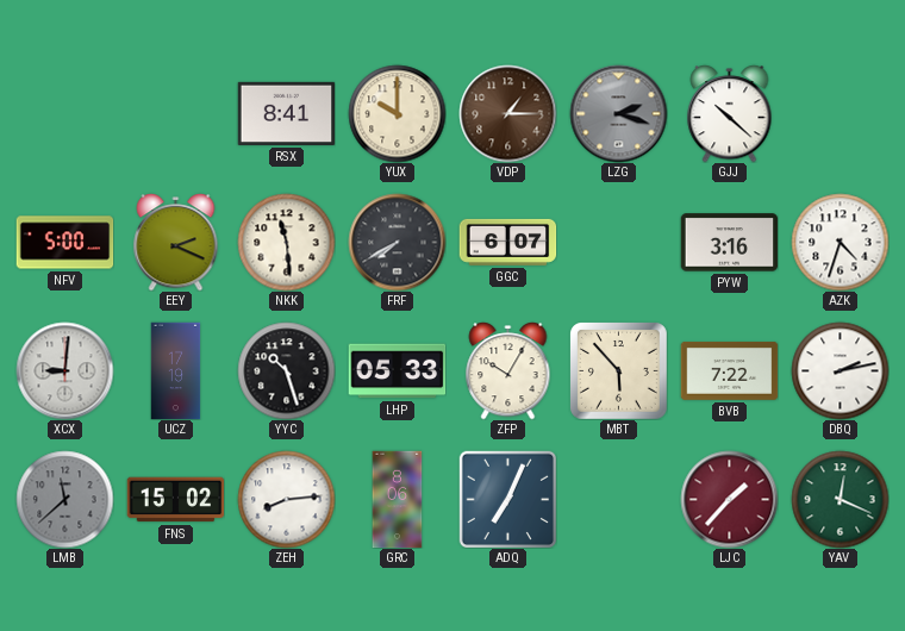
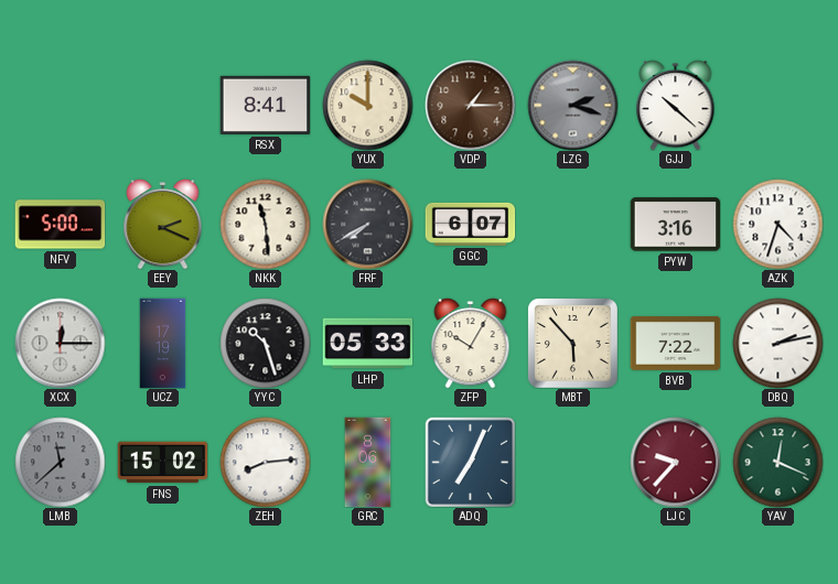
XCX: 9:01 -> 12:15 (60, 343)
LJC: 1:37 -> 9:37 (675, 462)
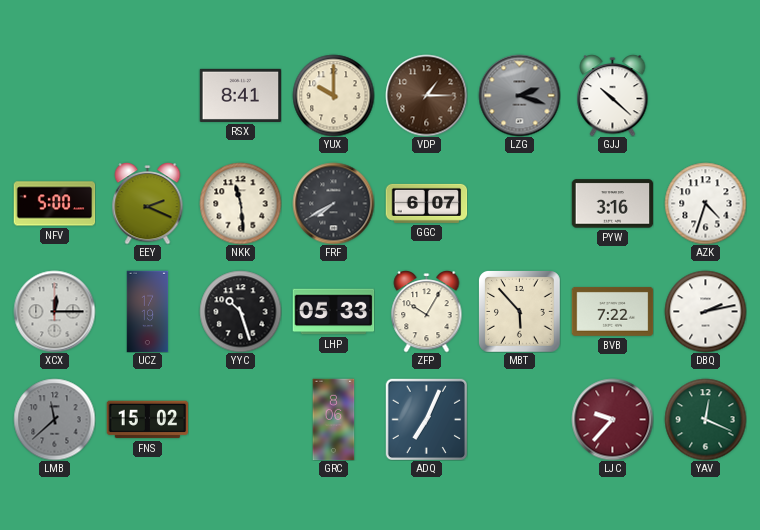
ZEH: 8:14 -> none (265, 462)
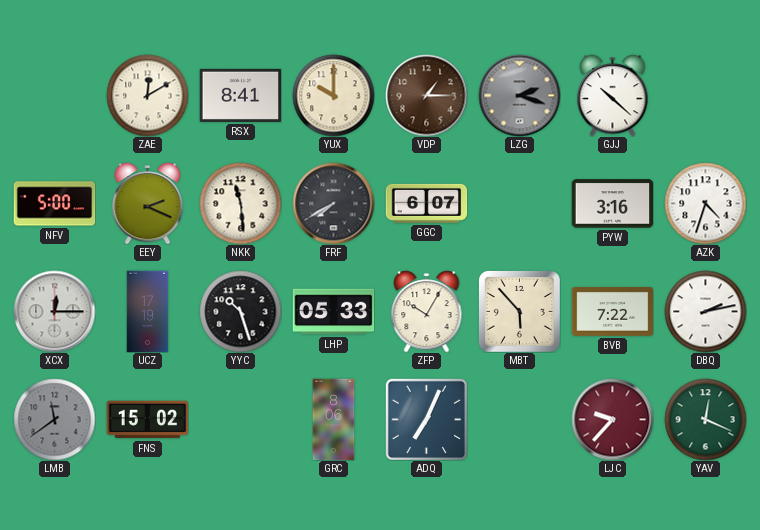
ZAE: none -> 12:10 (147, 95)
LMB: 11:38 -> 11:39 (54, 419)
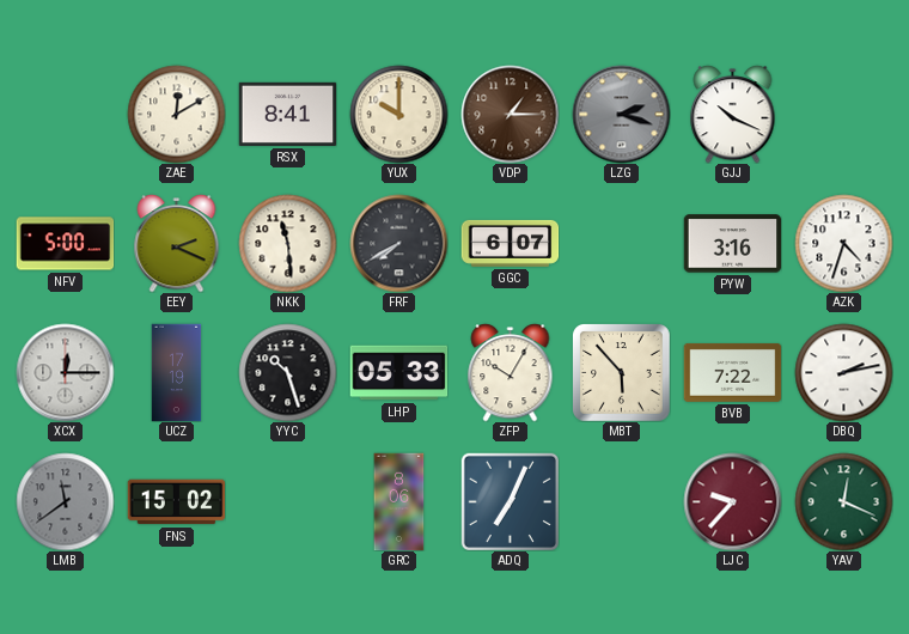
GJJ: 10:22 -> 10:19 (733, 115)
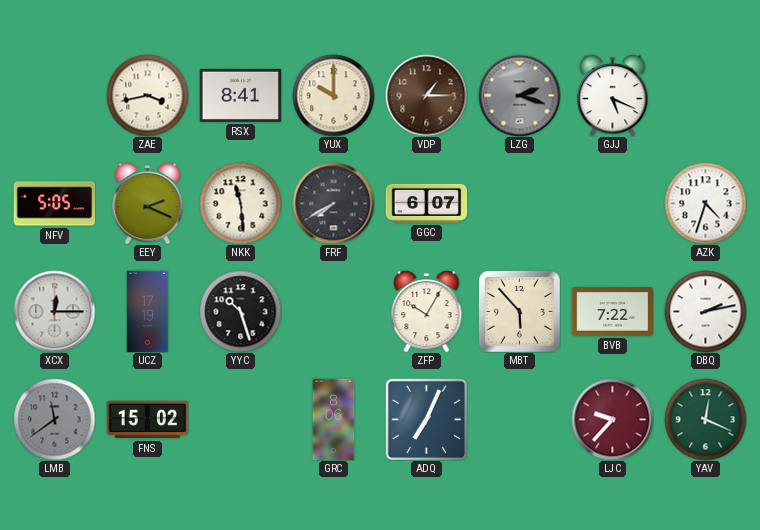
ZAE: 12:10 -> 3:43 (147, 95)
GJJ: 10:19 -> 5:19 (613, 96)
NFV: 5:00 -> 5:05 (54, 204)
PYW: 3:16 -> none (732, 244)
LHP: 05:33 -> none (398, 373)
